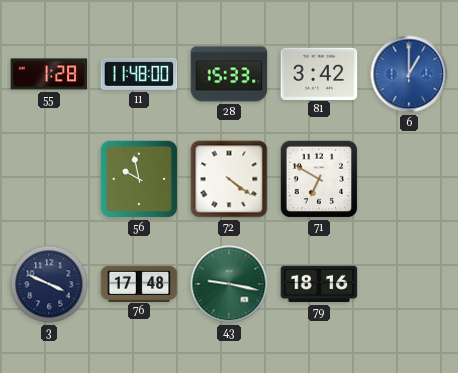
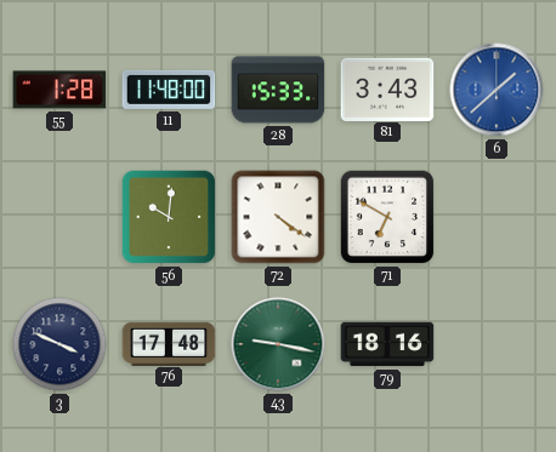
81: 3:42 -> 3:43 (387, 88)
6: 1:00 -> 1:38 (497, 90)
56: 9:58 -> 10:01 (169, 217)
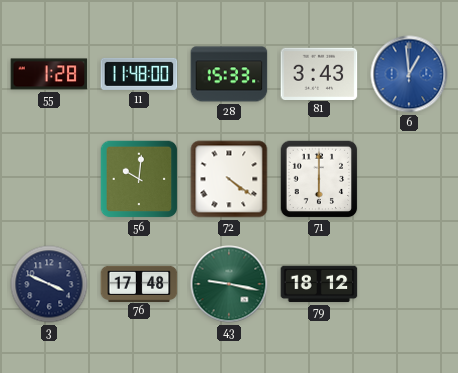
6: 1:38 -> 12:59 (409, 74)
71: 6:50 -> 6:00 (319, 179)
79: 18:16 -> 18:12 (319, 284)
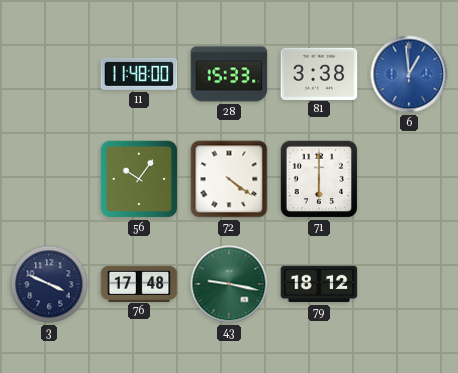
55: 1:28 -> none (49, 74)
81: 3:43 -> 3:38 (319, 73)
56: 10:01 -> 10:06 (139, 179)
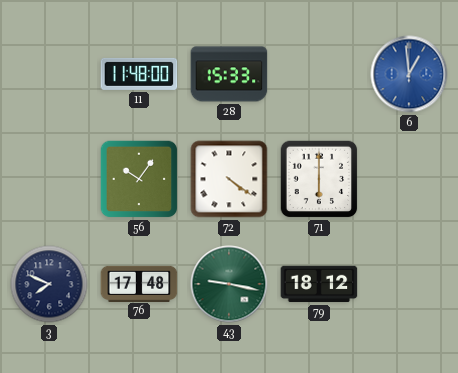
81: 3:38 -> none (319, 73)
3: 3:49 -> 7:49 (49, 284)
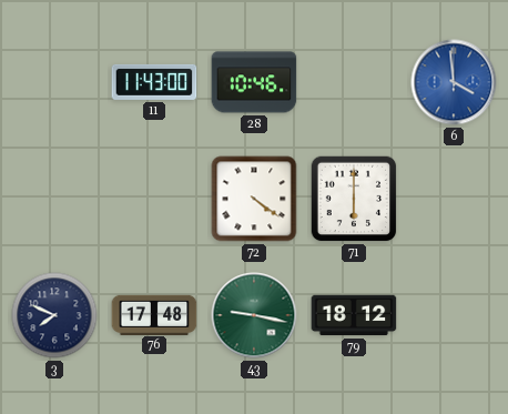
11: 11:48 -> 11:43 (154, 82)
28: 15:33 -> 10:46 (254, 82)
6: 12:59 -> 3:59 (454, 82)
56: 10:06 -> none (139, 179)
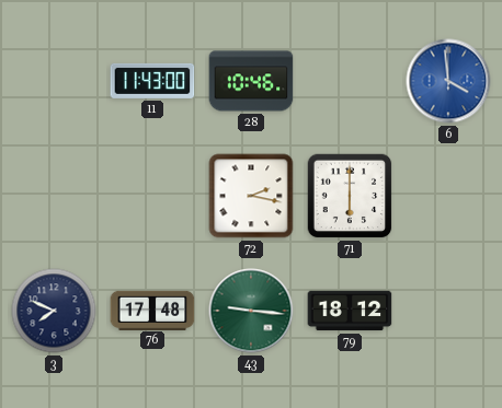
72: 4:21 -> 2:17 (251, 196)
43: 9:17 -> 9:16 (251, 311)
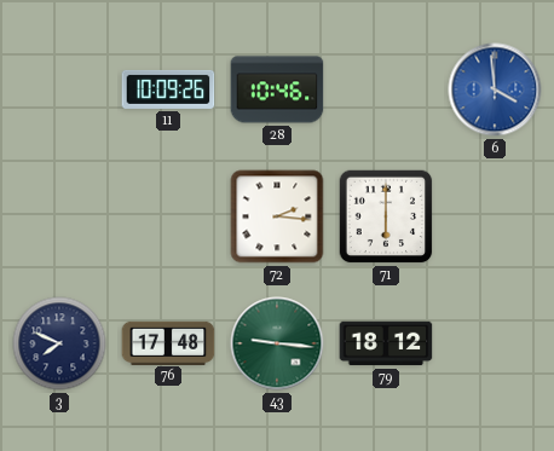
11: 11:43 -> 10:09 (168, 89)
72: 2:17 -> 2:16 (277, 216)
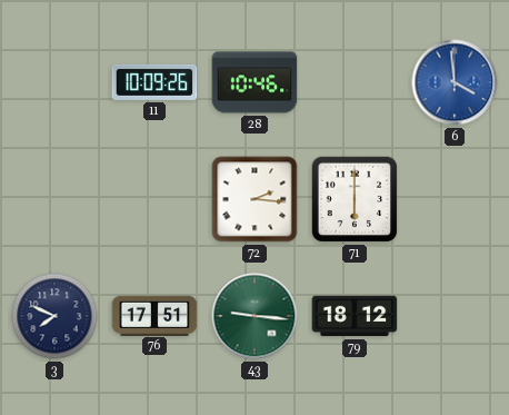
76: 17:48 -> 17:51 (154, 315)
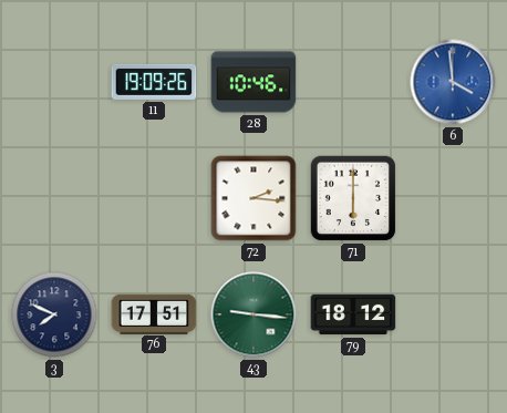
11: 10:09 -> 19:09 (154, 82)
